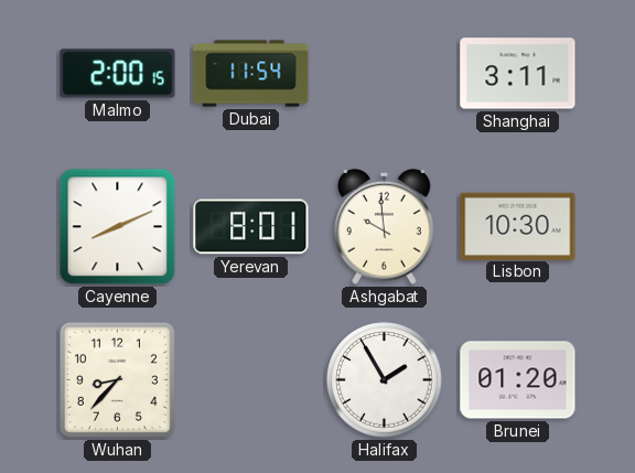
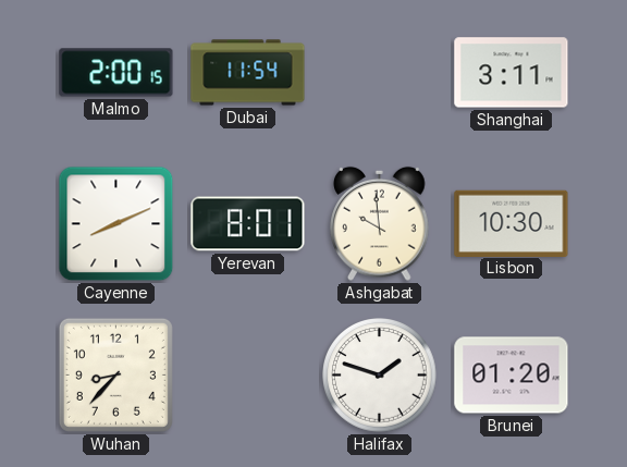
Halifax: 1:55 -> 1:48 (380, 376)
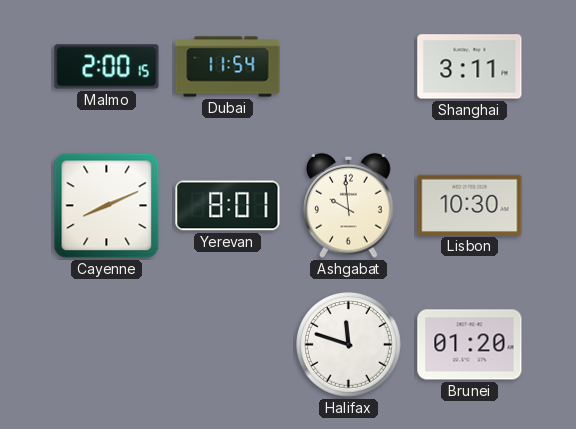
Wuhan: 8:37 -> none (115, 374)
Halifax: 1:48 -> 11:48 (349, 345)
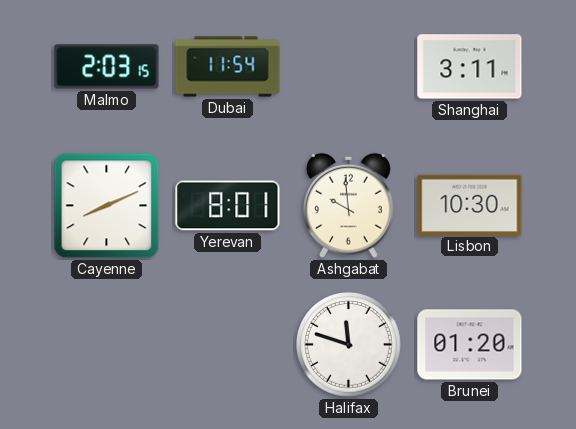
Malmo: 2:00 -> 2:03 (107, 67)
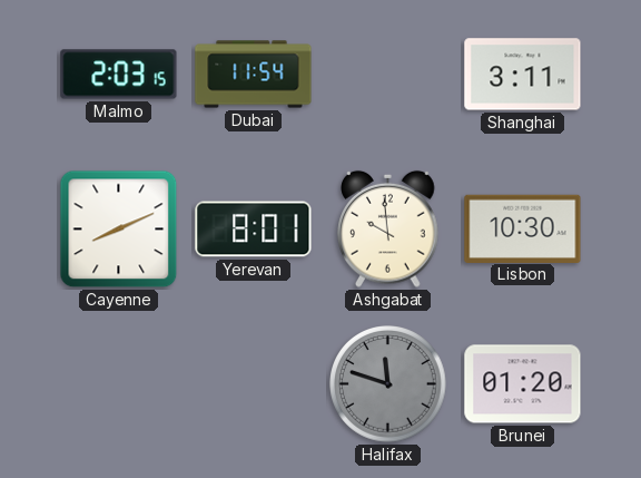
Halifax dial: white -> grey (388, 384)
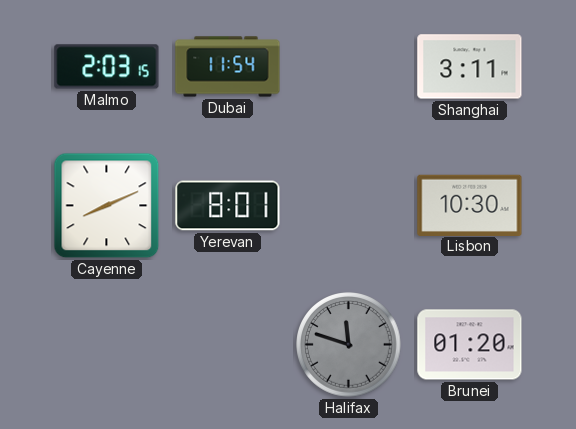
Ashgabat: 9:59 -> none (388, 228)
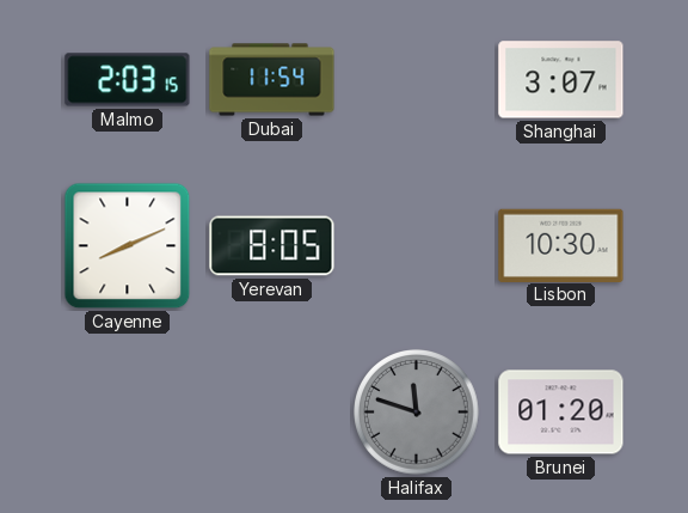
Shanghai: 3:11 -> 3:07 (561, 80)
Yerevan: 8:01 -> 8:05 (272, 246)
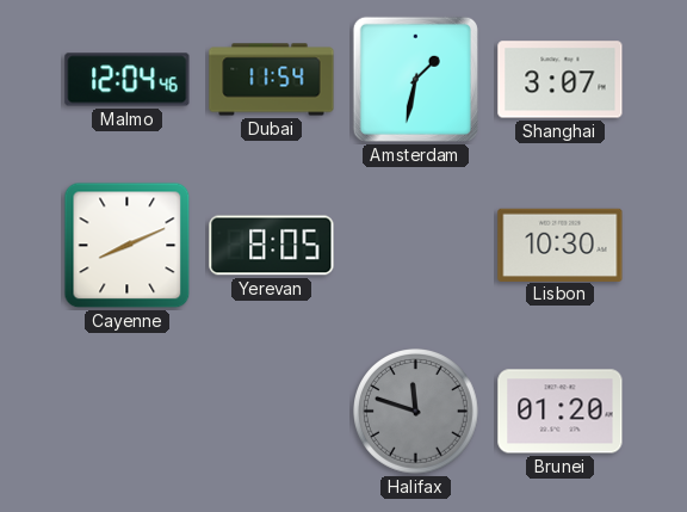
Malmo: 2:03 -> 12:04 (128, 80)
Amsterdam: none -> 1:32 (415, 79)
